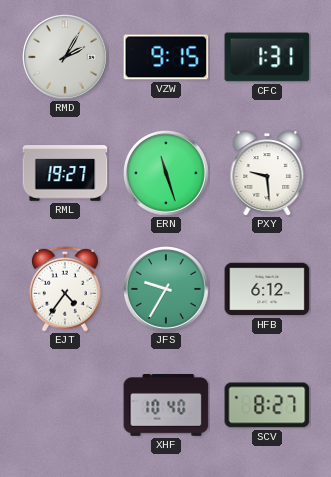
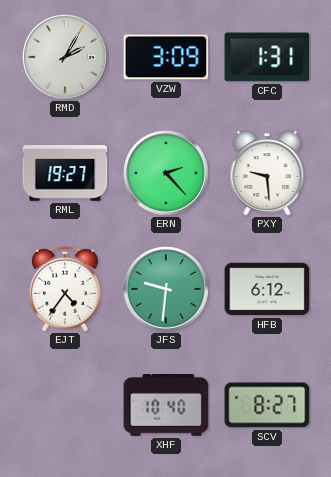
VZW: 9:15 -> 3:09 (166, 57)
ERN: 11:27 -> 2:23 (166, 173)
JFS: 9:35 -> 9:31 (166, 289)
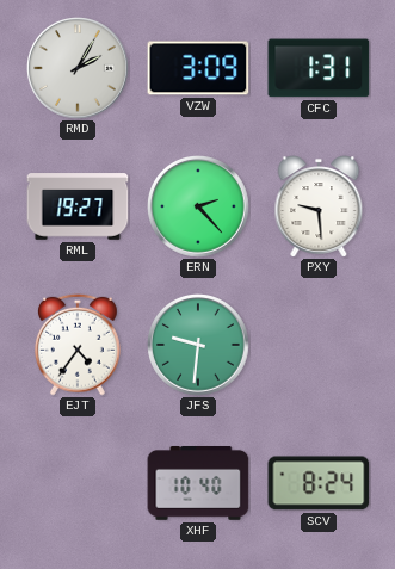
HFB: 6:12 -> none (267, 289)
SCV: 8:27 -> 8:24 (319, 483)
